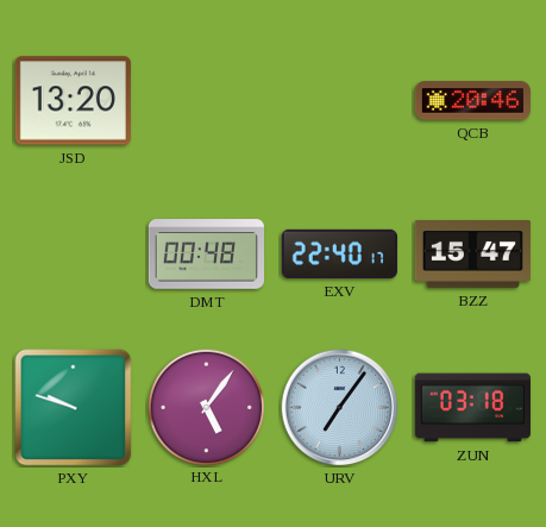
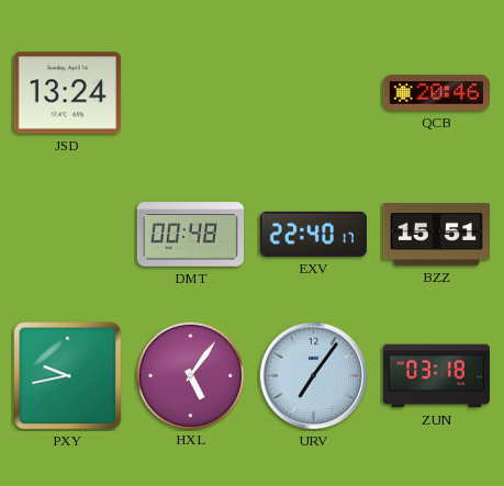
JSD: 13:20 -> 13:24 (67, 93)
BZZ: 15:47 -> 15:51 (436, 235)
PXY: 9:48 -> 9:43 (68, 376)
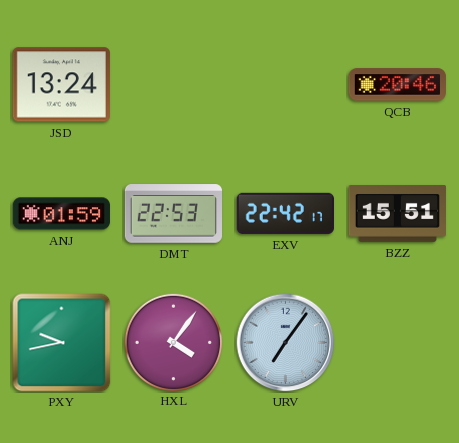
ANJ: none -> 01:59 (61, 214)
DMT: 00:48 -> 22:53 (173, 214)
EXV: 22:40 -> 22:42 (285, 213)
HXL: 5:06 -> 4:06 (173, 342)
ZUN: 03:18 -> none (436, 376)
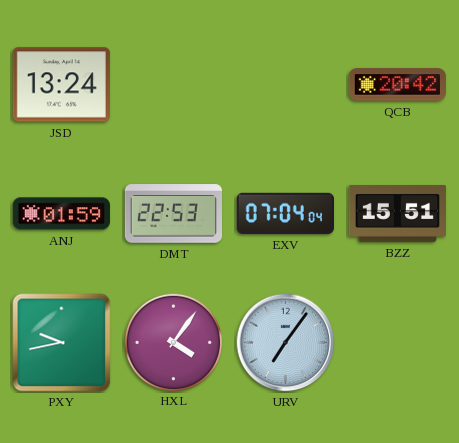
QCB: 20:46 -> 20:42 (397, 85)
EXV: 22:42 -> 07:04 (285, 213)
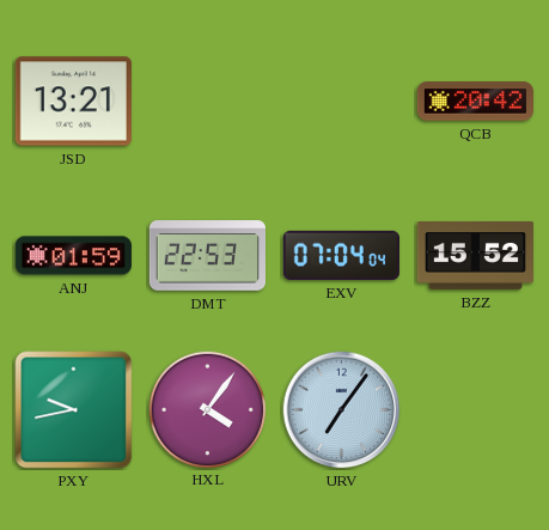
JSD: 13:24 -> 13:21 (73, 102)
BZZ: 15:51 -> 15:52 (475, 256)
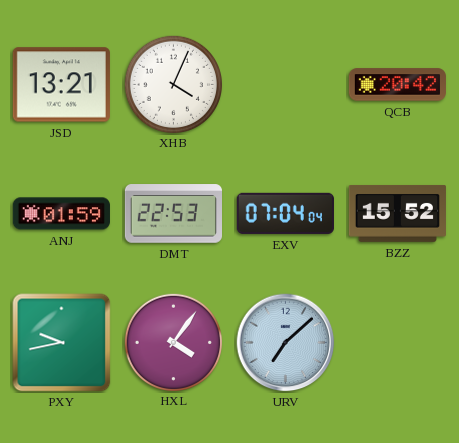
XHB: none -> 4:04 (173, 84)
URV: 7:06 -> 7:08 (286, 343)
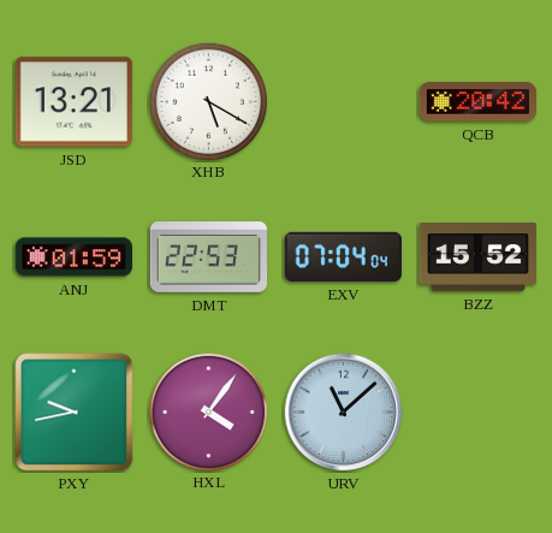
XHB: 4:04 -> 5:20 (208, 101)
URV: 7:08 -> 11:08 (344, 413)
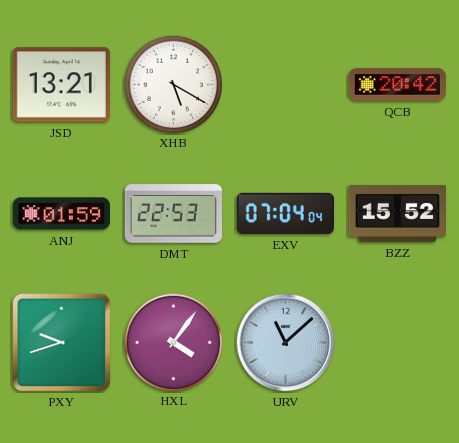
PXY: 9:43 -> 9:42 (62, 343)
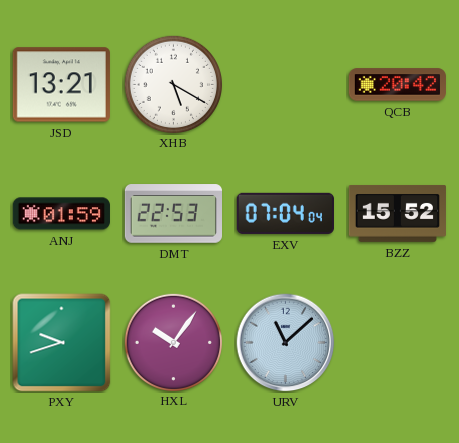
HXL: 4:06 -> 10:06 (173, 342)
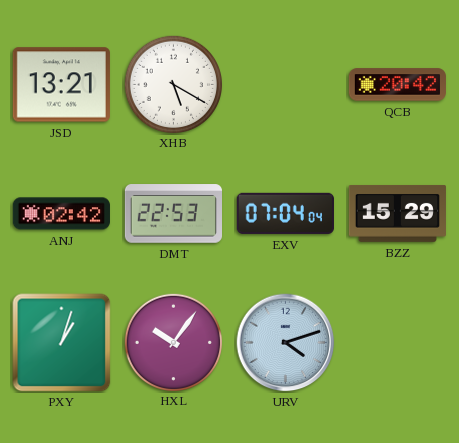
ANJ: 01:59 -> 02:42 (61, 214)
BZZ: 15:52 -> 15:29 (397, 214)
PXY: 9:42 -> 1:03 (62, 343)
URV: 11:08 -> 4:12 (286, 343)
